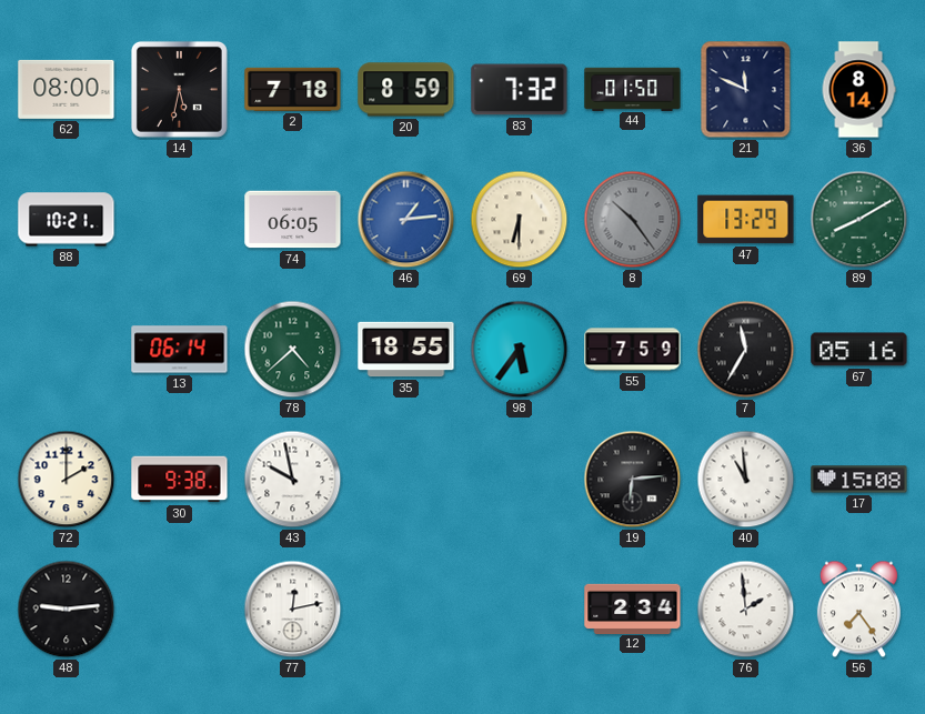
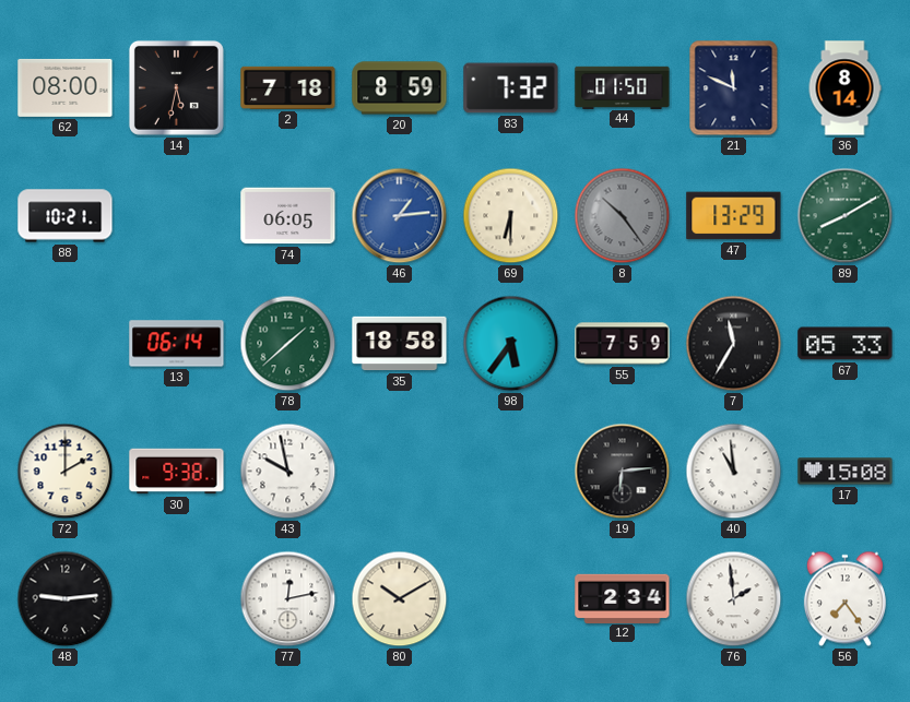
78: 4:38 -> 1:38 (288, 344)
35: 18:55 -> 18:58 (400, 344)
67: 05:16 -> 05:33 (846, 344)
80: none -> 10:10 (400, 599)
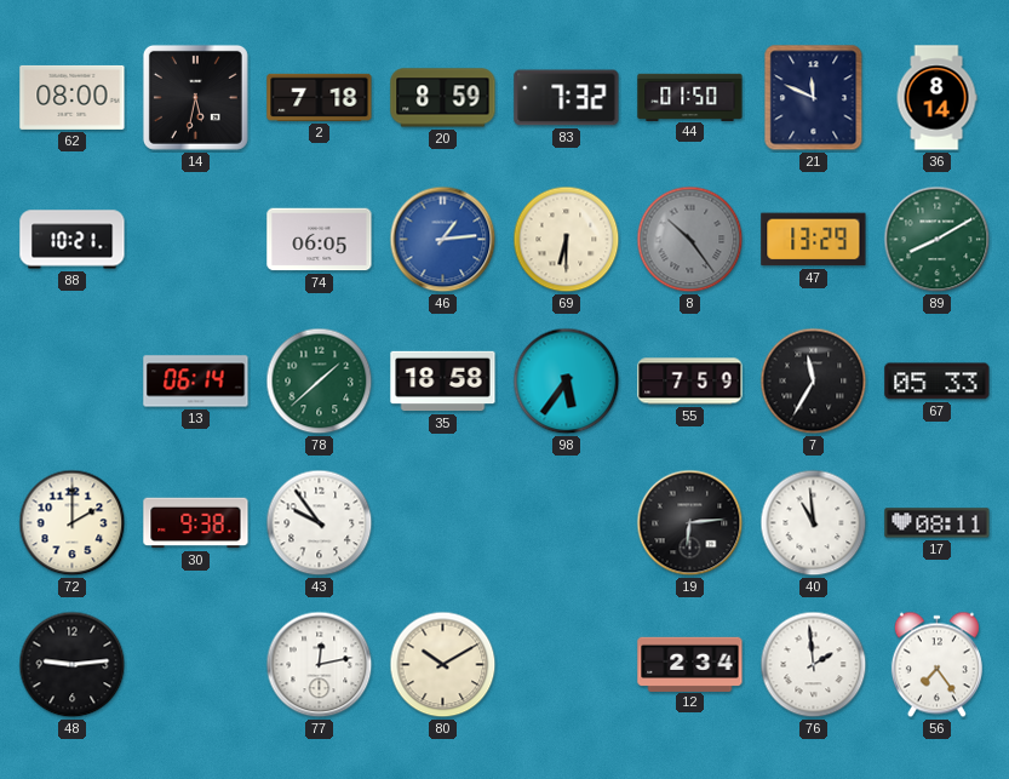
43: 9:58 -> 9:54 (320, 523)
17: 15:08 -> 08:11 (938, 523)
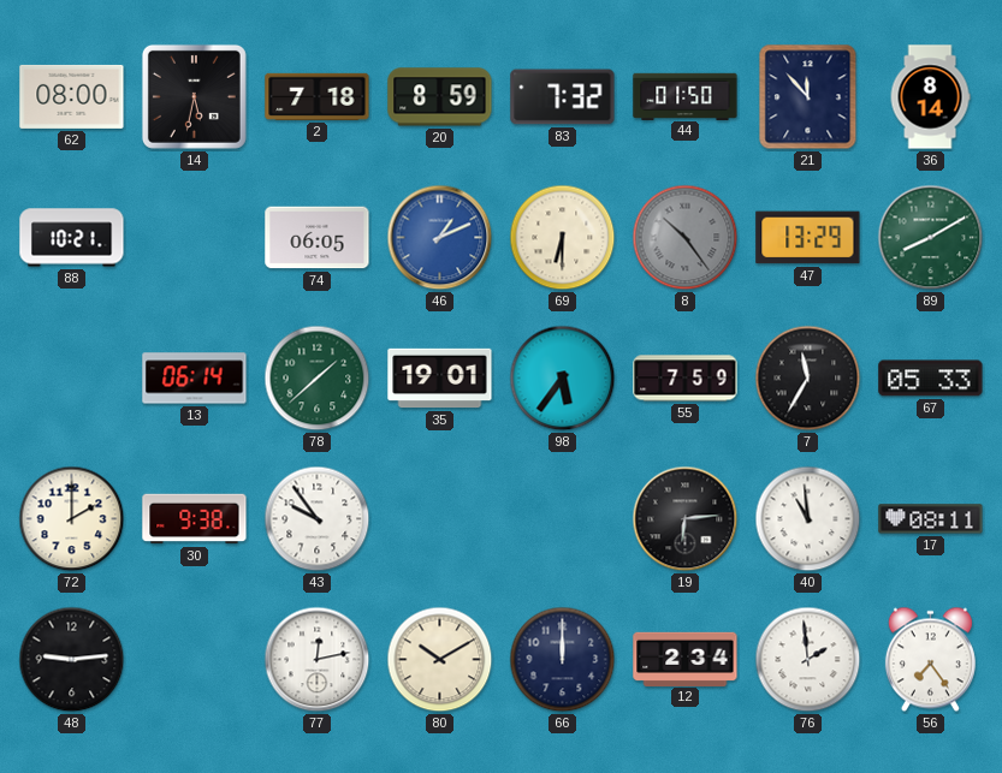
21: 11:49 -> 11:53 (808, 97)
46: 1:14 -> 1:11 (440, 238)
35: 18:58 -> 19:01 (440, 379)
66: none -> 12:00 (563, 660)
